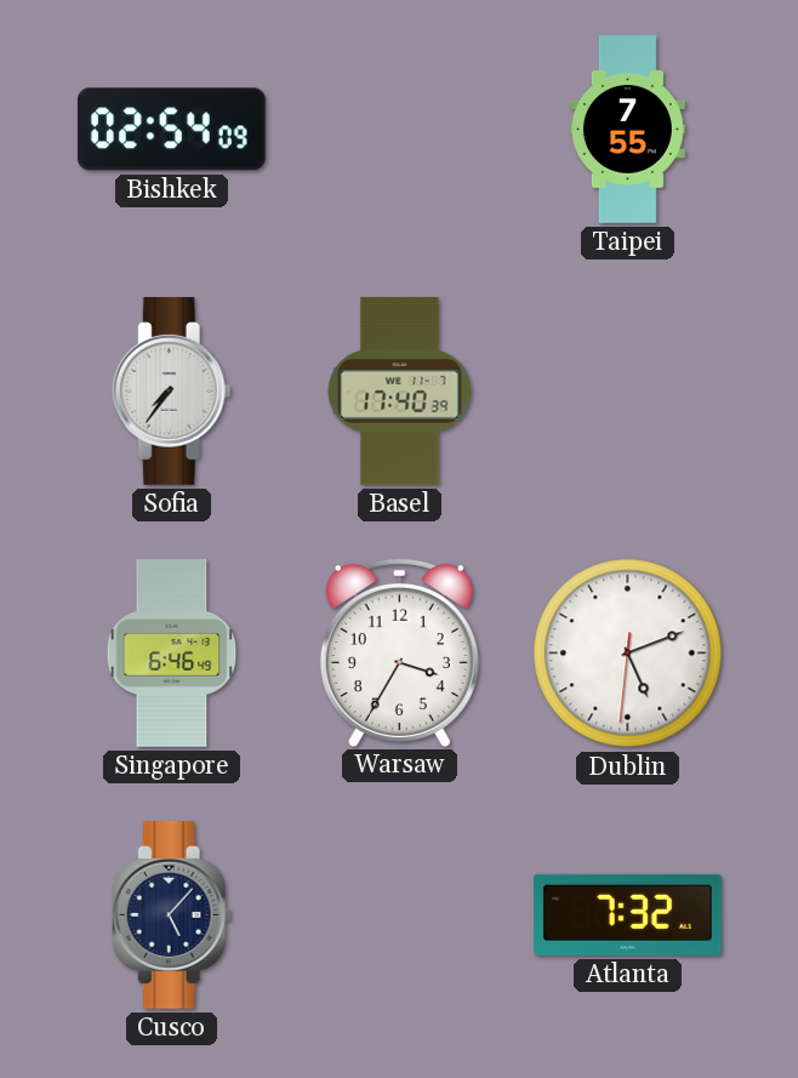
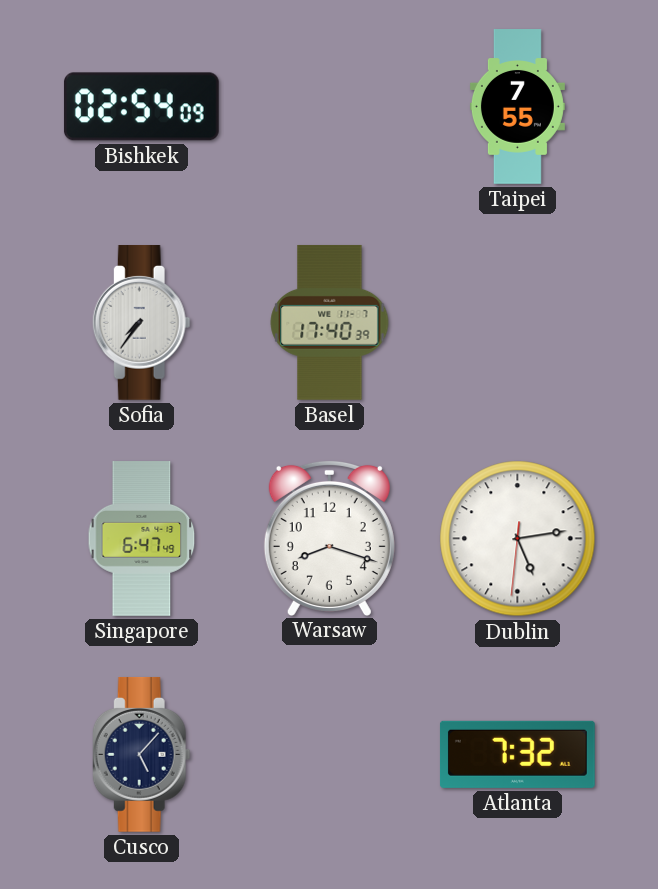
Singapore: 6:46 -> 6:47 (142, 539)
Warsaw: 3:35 -> 8:18 (329, 538)
Dublin: 5:11 -> 5:13 (518, 539)
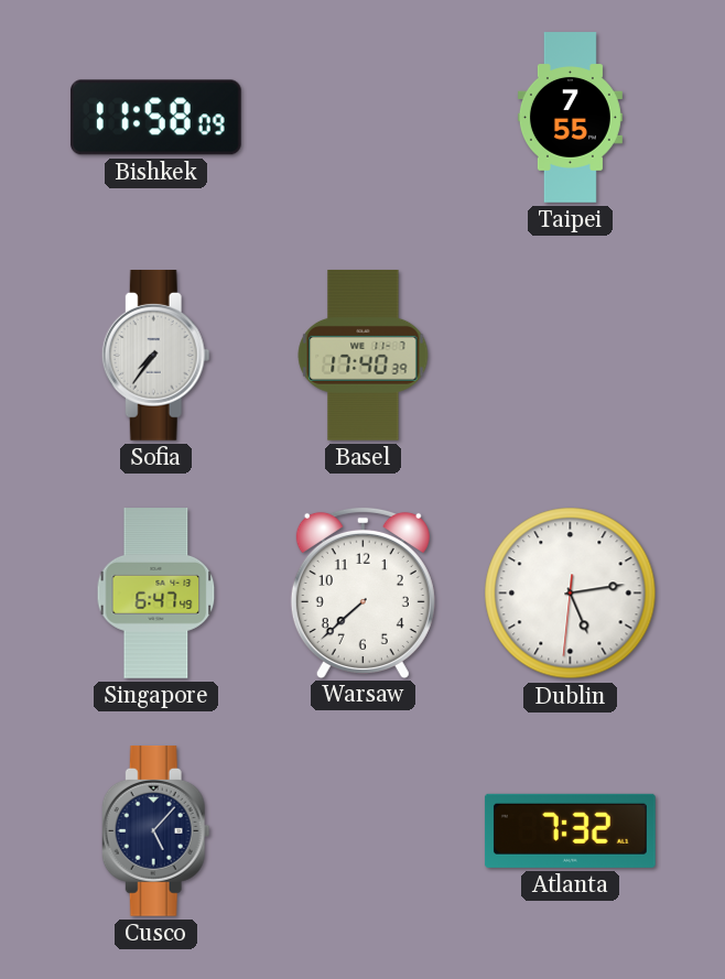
Bishkek: 02:54 -> 11:58 (155, 118)
Warsaw: 8:18 -> 7:38 (362, 592)
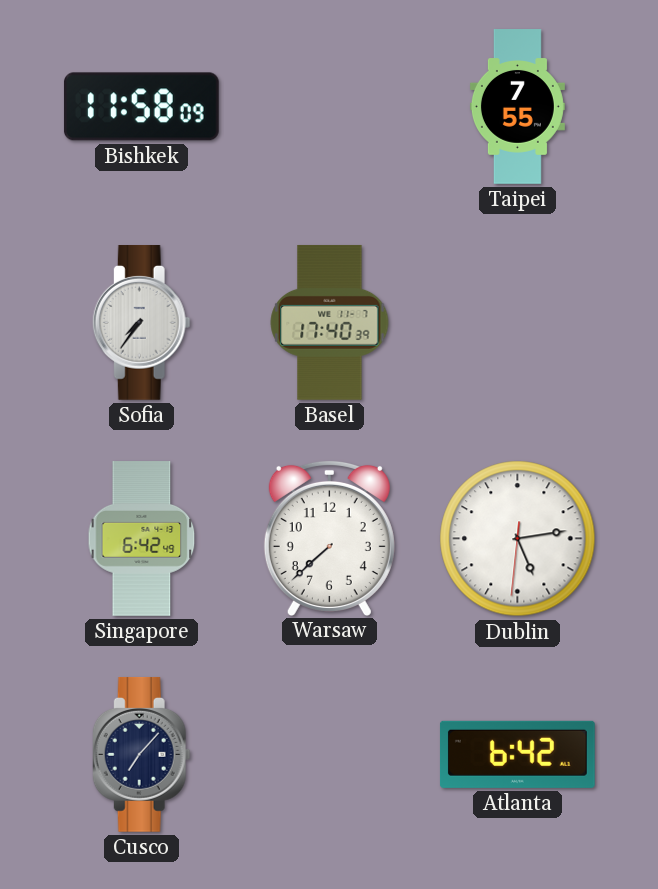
Singapore: 6:47 -> 6:42 (142, 539)
Cusco: 5:07 -> 7:07 (141, 755)
Atlanta: 7:32 -> 6:42 (517, 754)
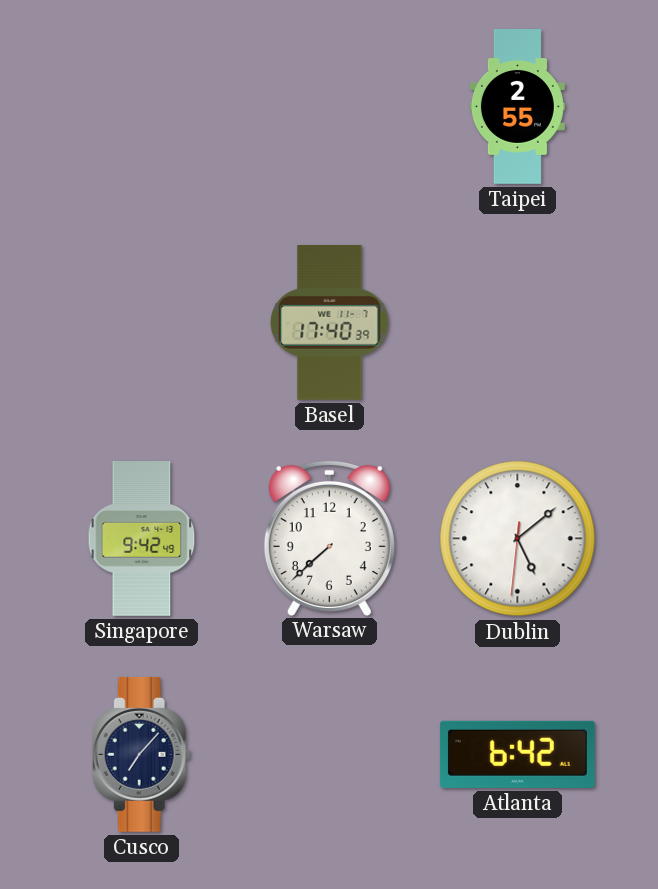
Bishkek: 11:58 -> none (141, 107)
Taipei: 7:55 -> 2:55 (517, 107)
Sofia: 7:36 -> none (141, 323)
Singapore: 6:42 -> 9:42 (142, 539)
Dublin: 5:13 -> 5:08 (518, 539)
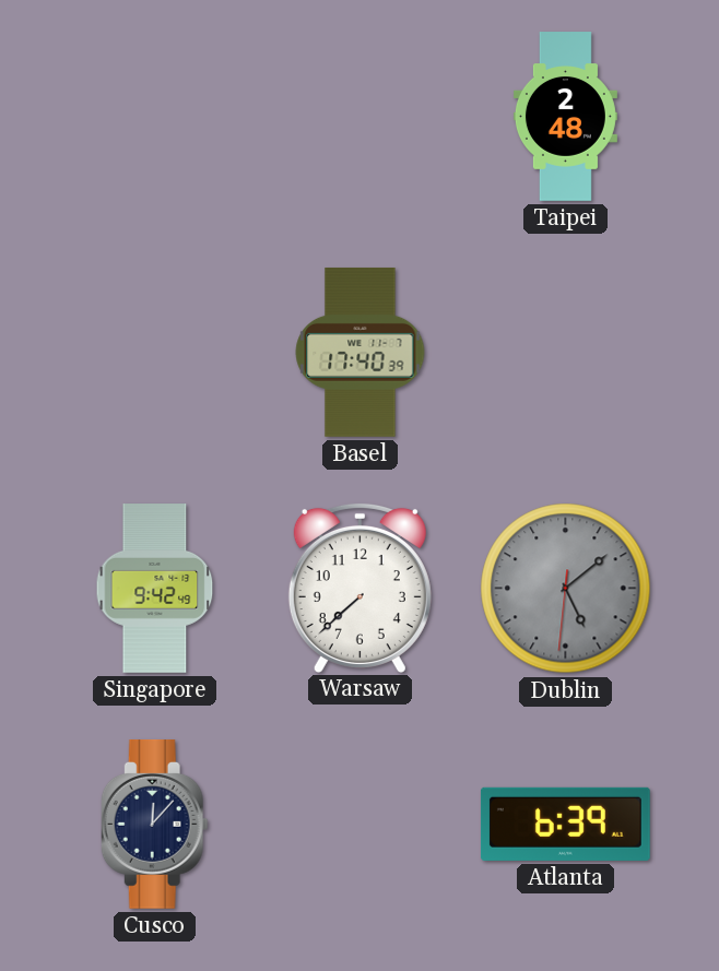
Taipei: 2:55 -> 2:48 (565, 117)
Dublin dial: white -> grey (566, 589)
Cusco: 7:07 -> 12:07 (154, 825)
Atlanta: 6:42 -> 6:39 (565, 824)
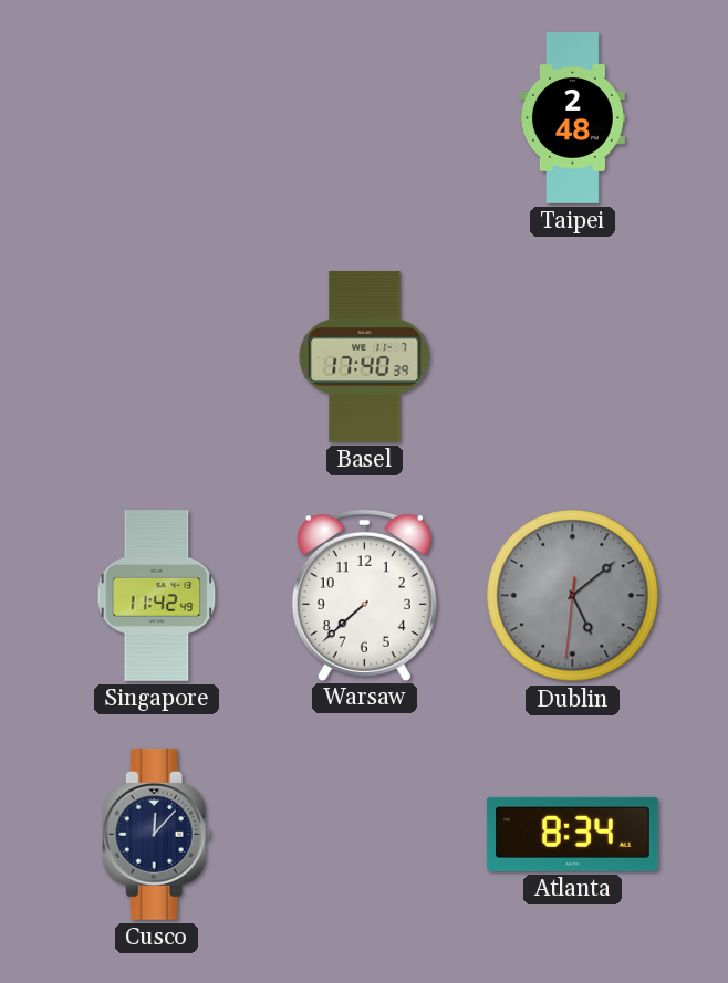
Singapore: 9:42 -> 11:42 (157, 596)
Atlanta: 6:39 -> 8:34 (572, 834)
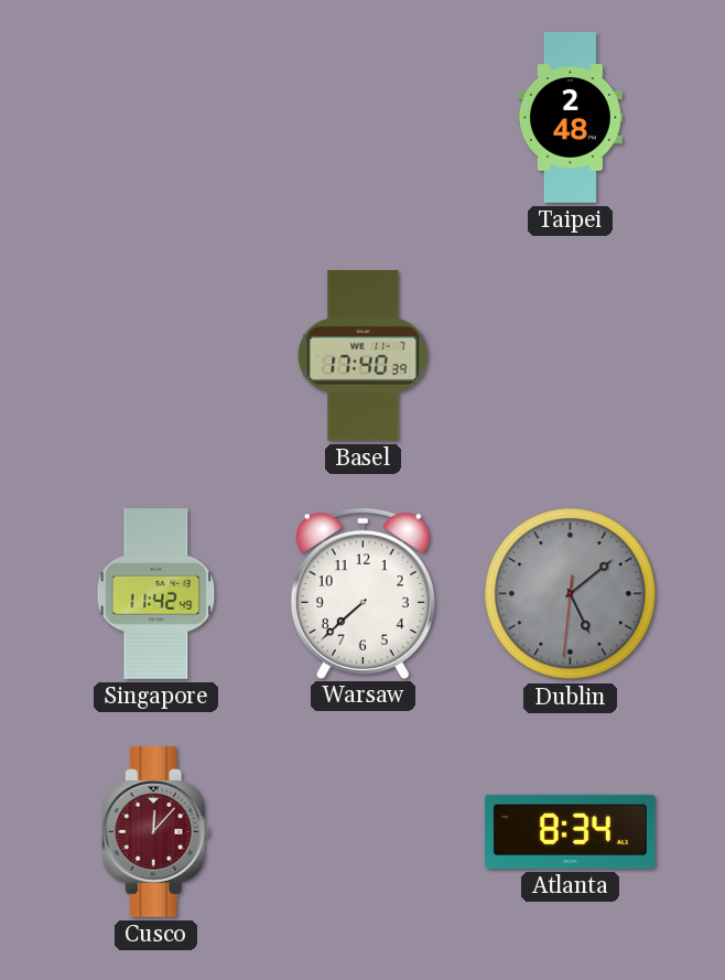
Cusco dial: navy -> burgundy (155, 832)
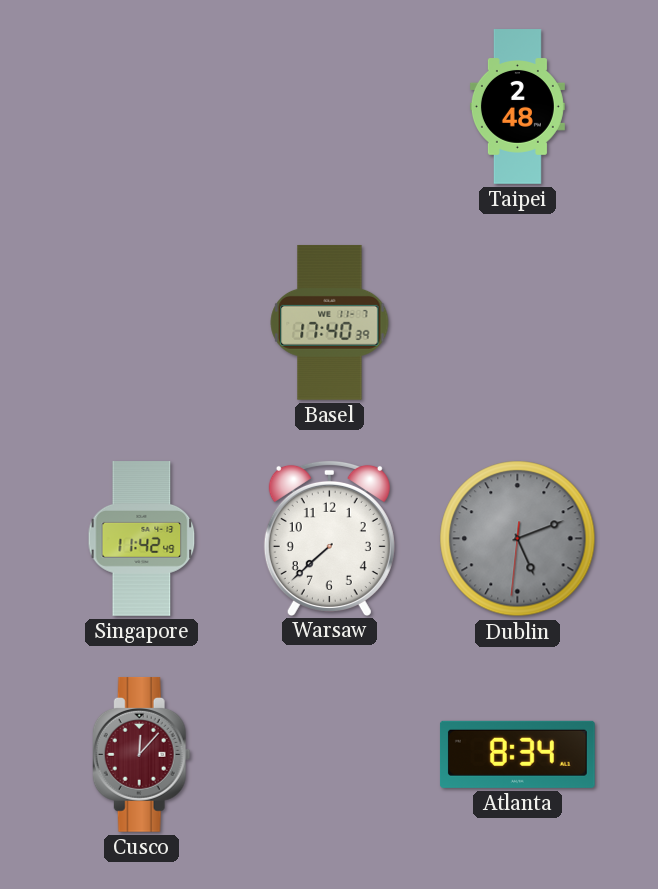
Dublin: 5:08 -> 5:11 (518, 539)
